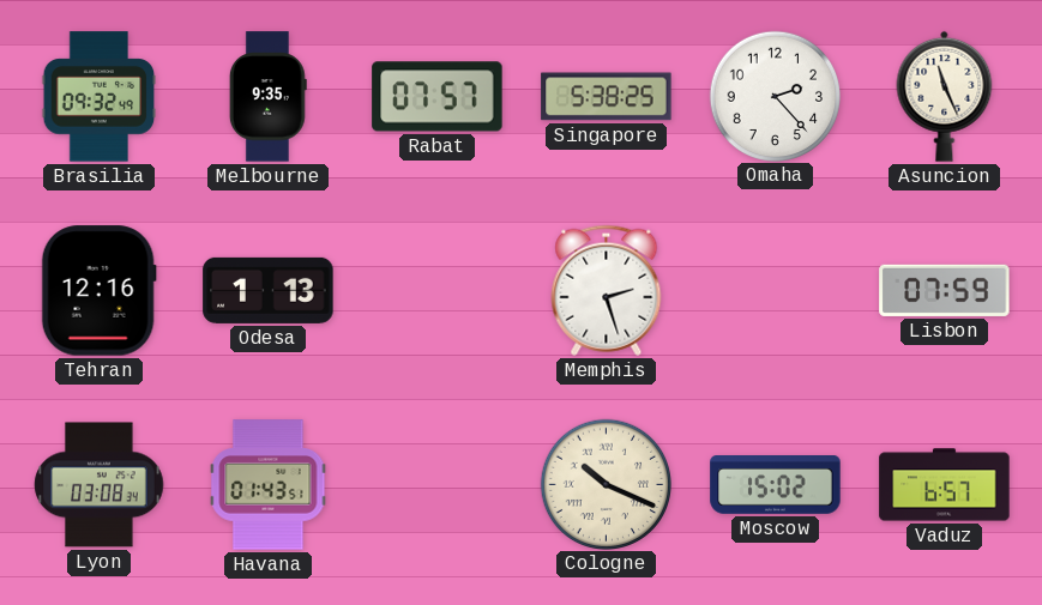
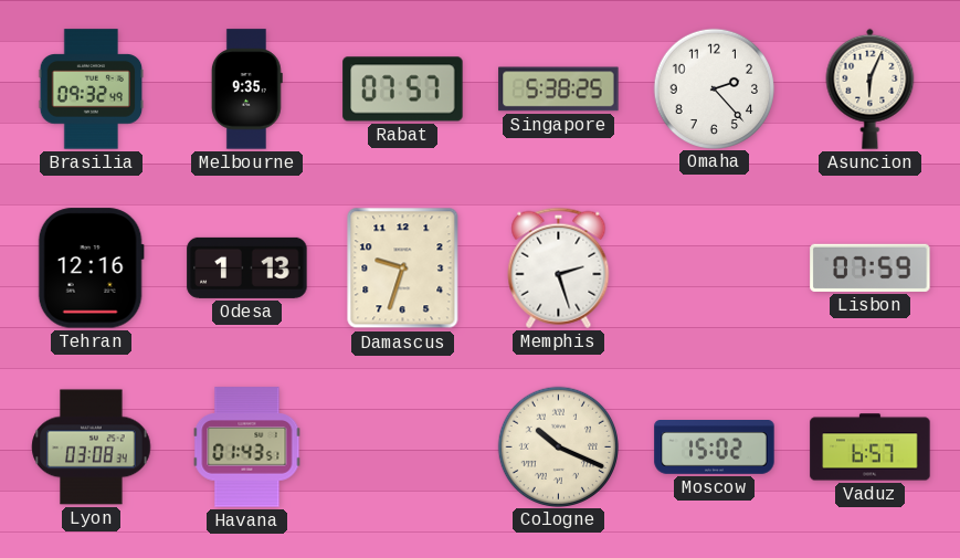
Asuncion: 11:26 -> 6:04 (871, 88)
Damascus: none -> 9:33 (403, 269)
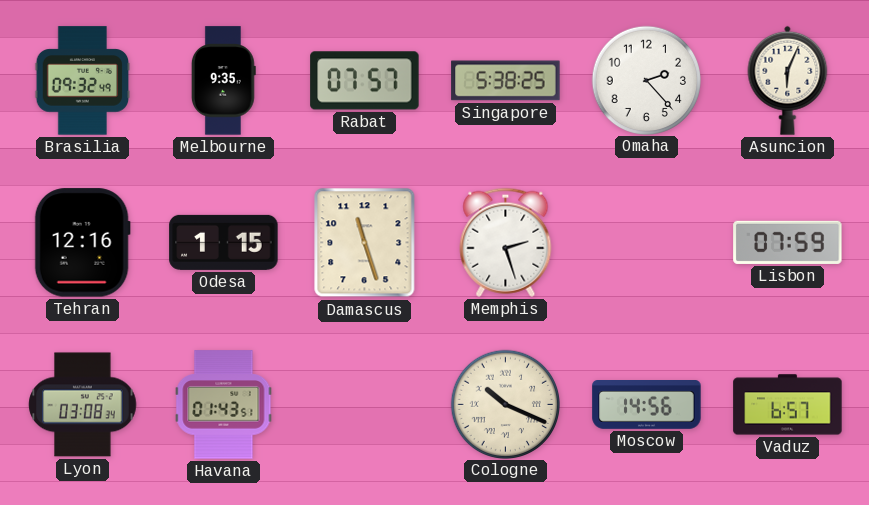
Odesa: 1:13 -> 1:15 (224, 242)
Damascus: 9:33 -> 11:27 (365, 243)
Moscow: 15:02 -> 14:56 (647, 405)
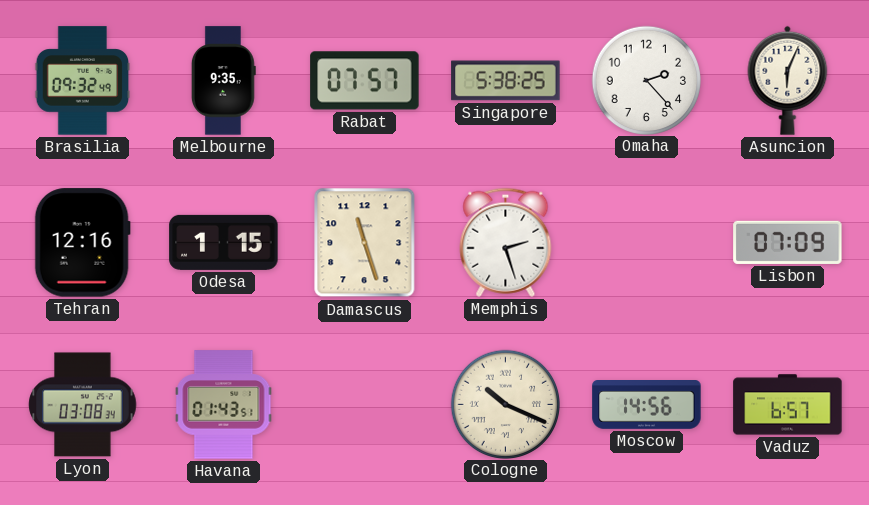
Lisbon: 07:59 -> 07:09 (788, 242)
